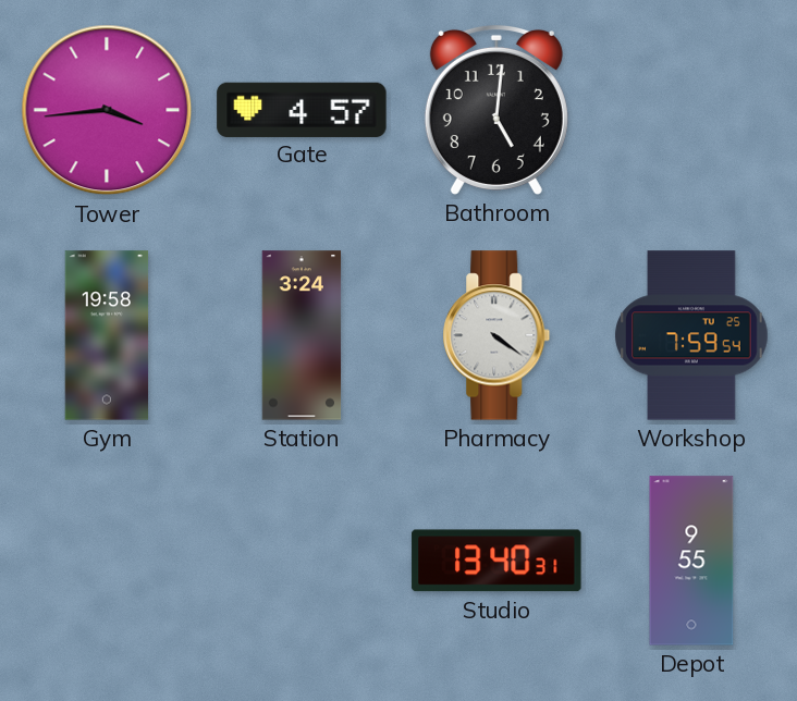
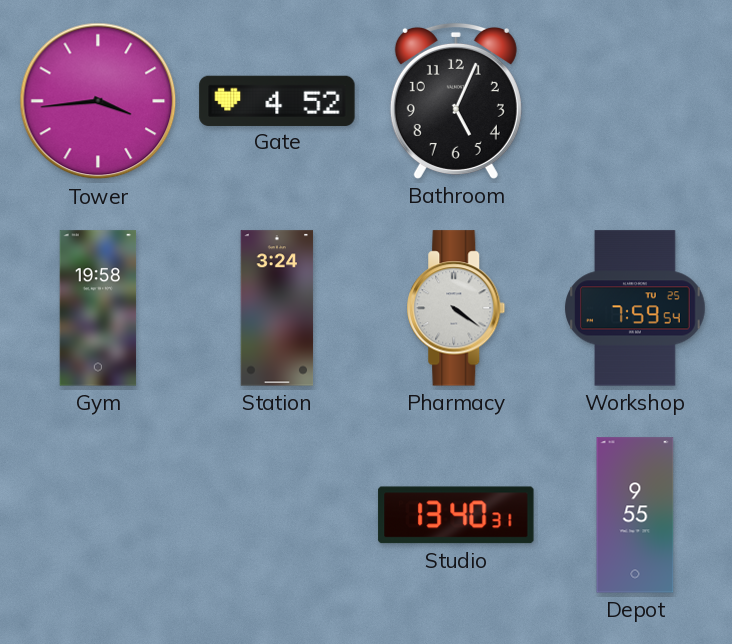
Gate: 4:57 -> 4:52 (277, 100)
Bathroom: 5:01 -> 5:04 (456, 101)
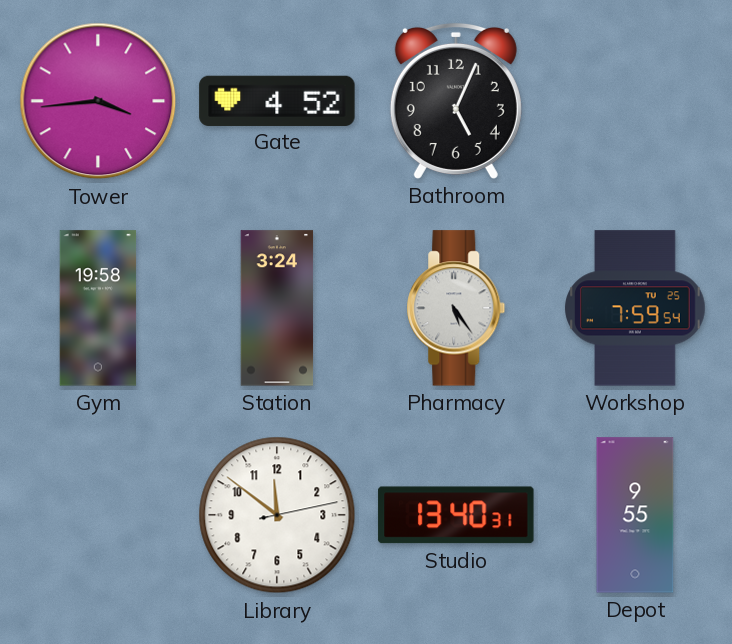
Pharmacy: 4:21 -> 5:24 (456, 308)
Library: none -> 11:51 (277, 515)
